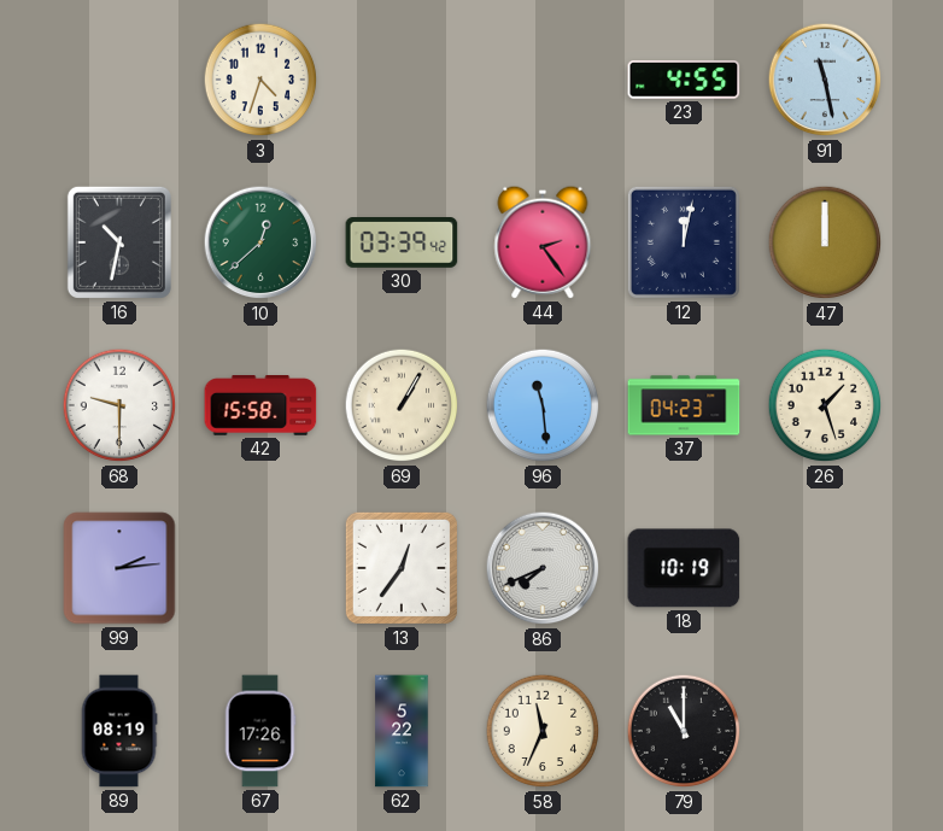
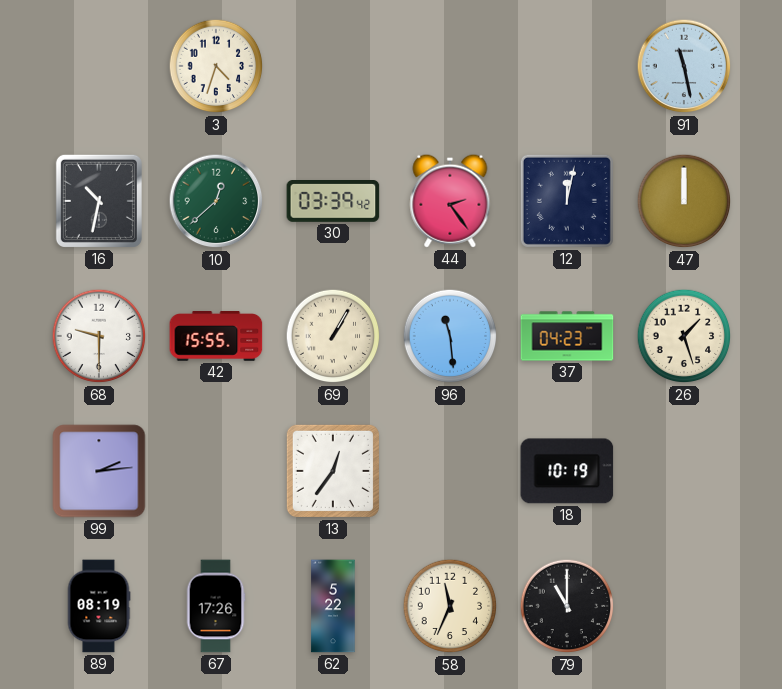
23: 4:55 -> none (684, 80)
42: 15:58 -> 15:55 (216, 337)
86: 7:41 -> none (543, 568)
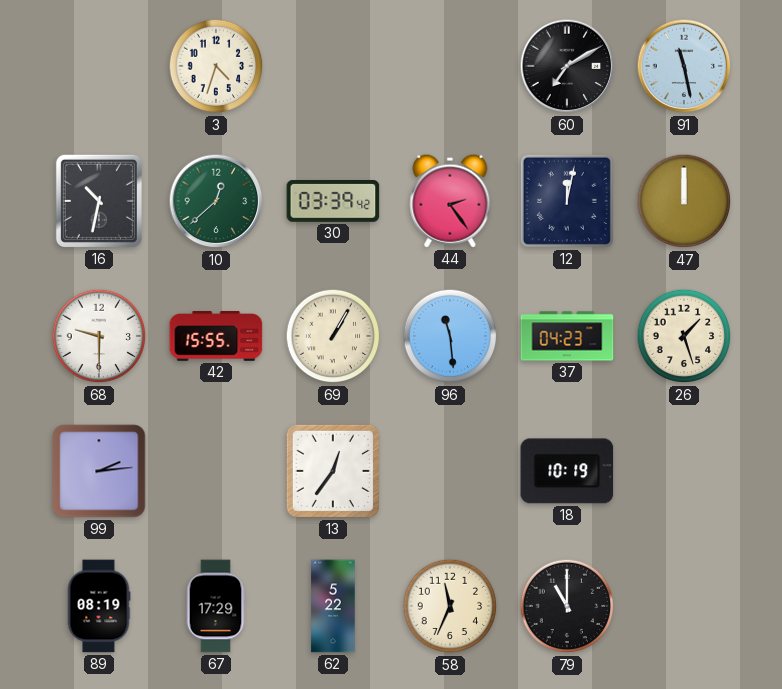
60: none -> 7:10 (567, 66)
67: 17:26 -> 17:29 (216, 606)
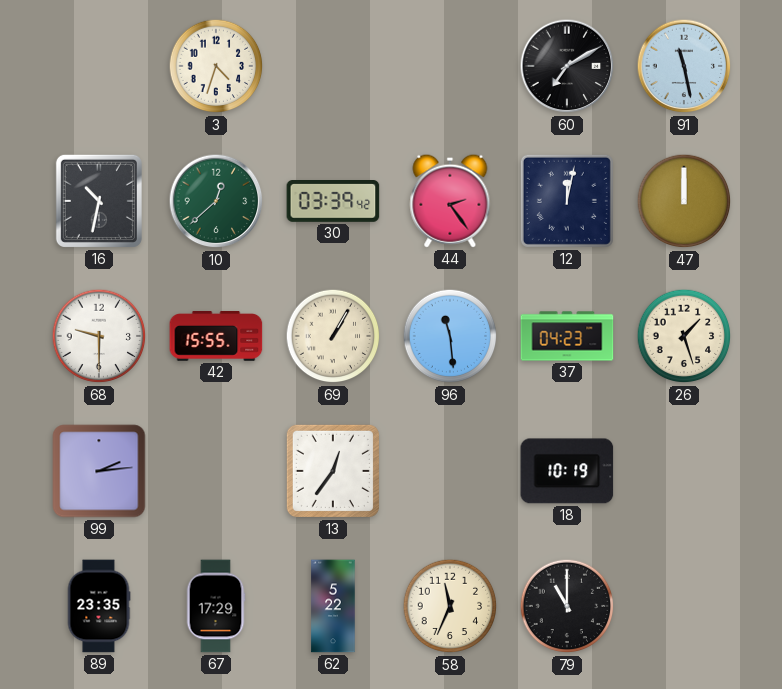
89: 08:19 -> 23:35 (99, 606)
